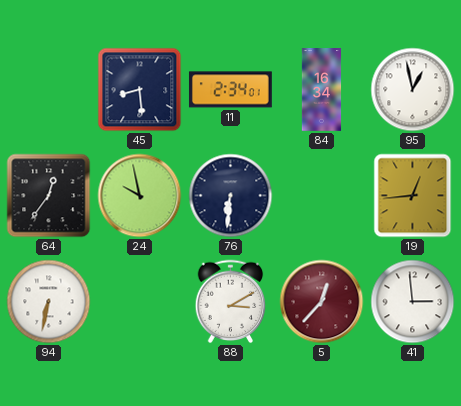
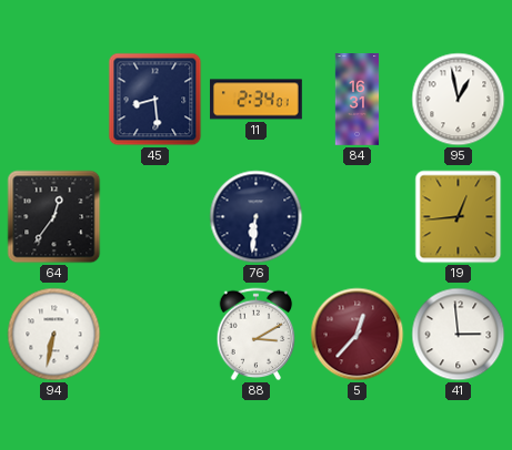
84: 16:34 -> 16:31 (358, 100)
24: 9:58 -> none (140, 196)
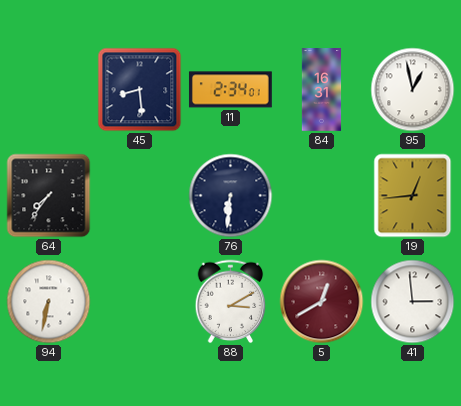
64: 12:36 -> 7:36 (49, 196)
5: 12:37 -> 12:40 (322, 302)
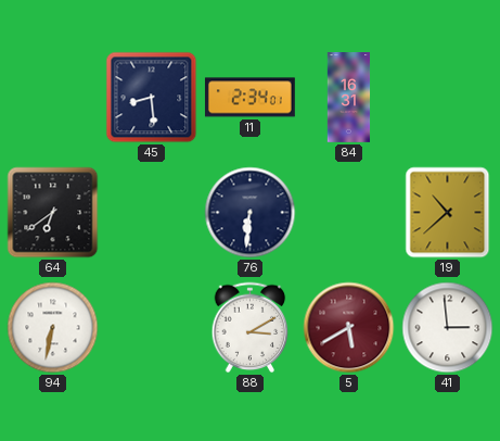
95: 12:58 -> none (413, 90)
64: 7:36 -> 6:39 (53, 213)
19: 12:44 -> 10:38 (448, 213)
5: 12:40 -> 5:40 (349, 328)
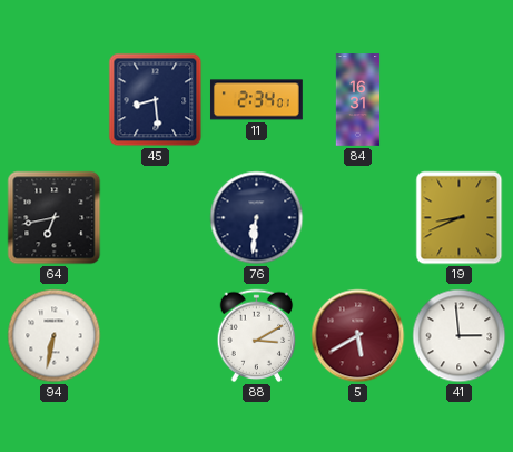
64: 6:39 -> 6:43 (55, 218)
19: 10:38 -> 8:41 (460, 218)
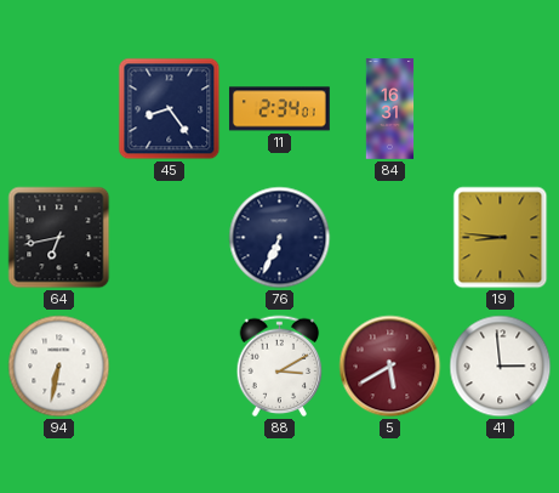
45: 8:29 -> 8:24 (170, 109)
76: 6:31 -> 6:34 (280, 238)
19: 8:41 -> 8:46 (501, 238)
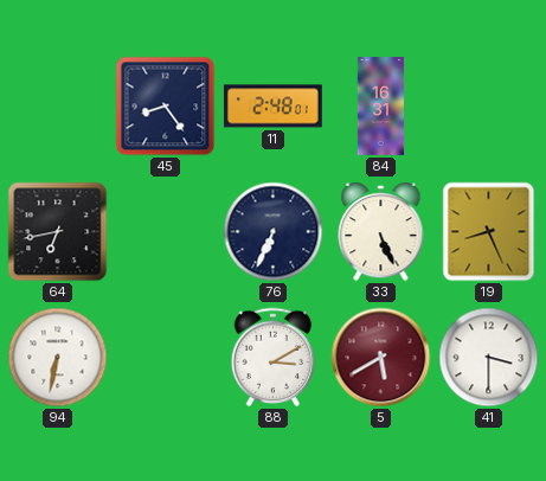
11: 2:34 -> 2:48 (272, 107)
33: none -> 5:26 (381, 232)
19: 8:46 -> 8:26 (489, 232)
41: 2:59 -> 3:30 (489, 358)
